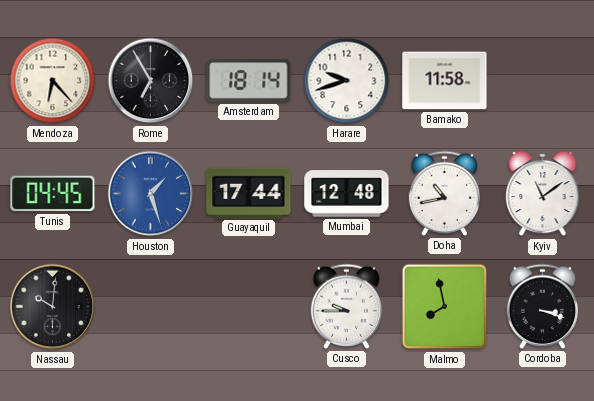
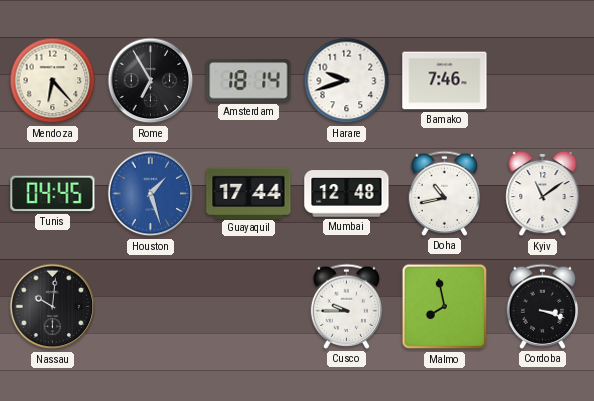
Bamako: 11:58 -> 7:46 (445, 81)
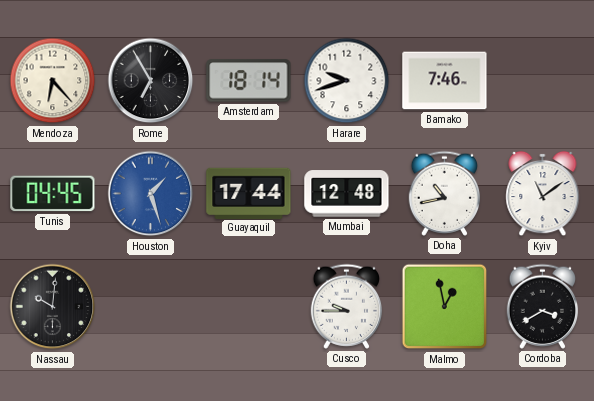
Malmo: 7:58 -> 12:58 (445, 307)
Cordoba: 3:18 -> 3:40 (543, 306)
